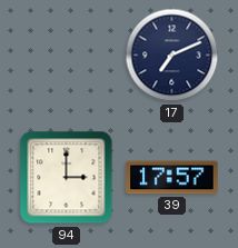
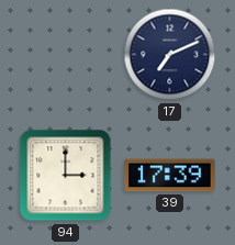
39: 17:57 -> 17:39 (170, 176)
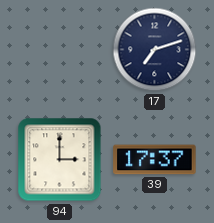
17: 7:11 -> 7:12 (155, 50)
39: 17:39 -> 17:37 (155, 160)
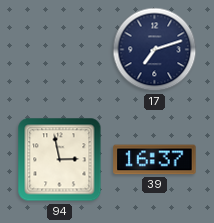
94: 3:00 -> 2:58 (60, 160)
39: 17:37 -> 16:37 (155, 160)
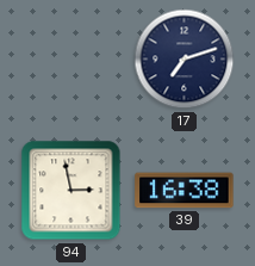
39: 16:37 -> 16:38 (185, 191)
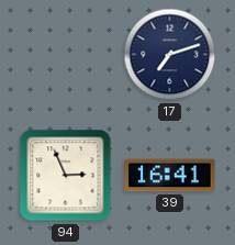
94: 2:58 -> 2:56 (66, 176)
39: 16:38 -> 16:41 (170, 176)
